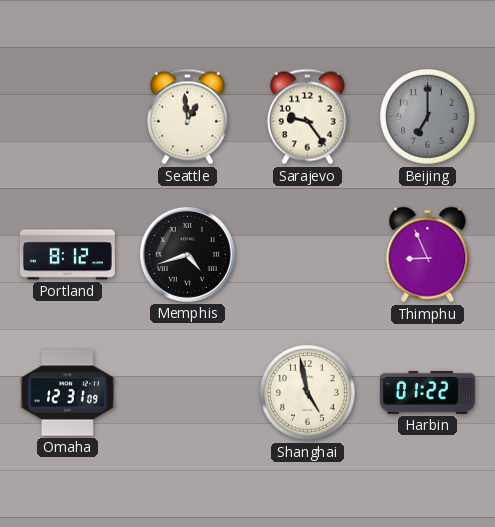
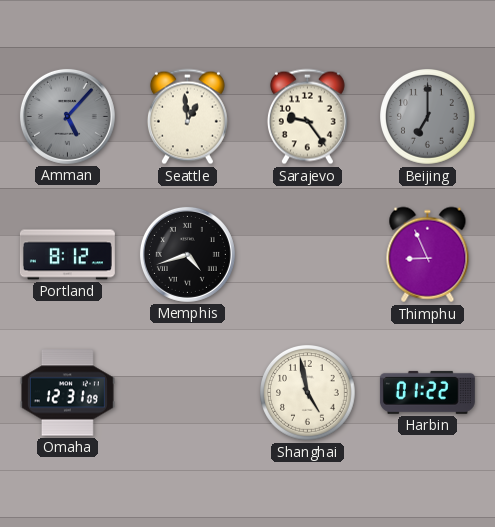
Amman: none -> 5:07 (67, 116)
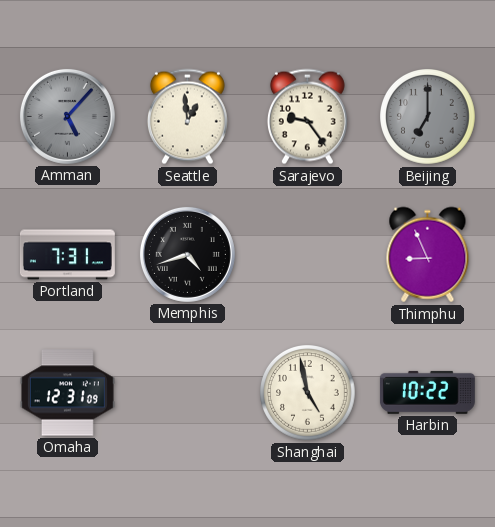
Portland: 8:12 -> 7:31 (67, 255)
Harbin: 01:22 -> 10:22 (427, 392)
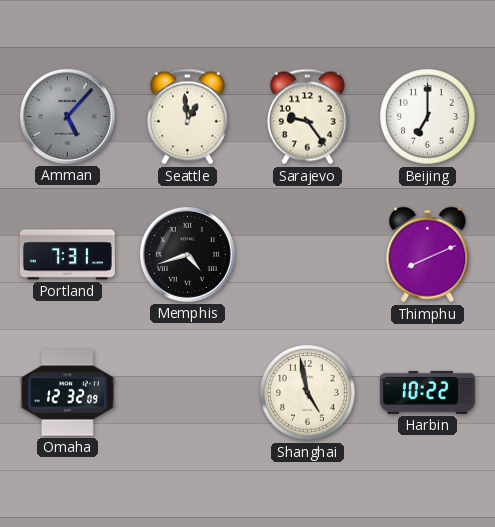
Beijing dial: grey -> white (428, 117)
Thimphu: 8:56 -> 8:11 (428, 255)
Omaha: 12:31 -> 12:32 (67, 393)
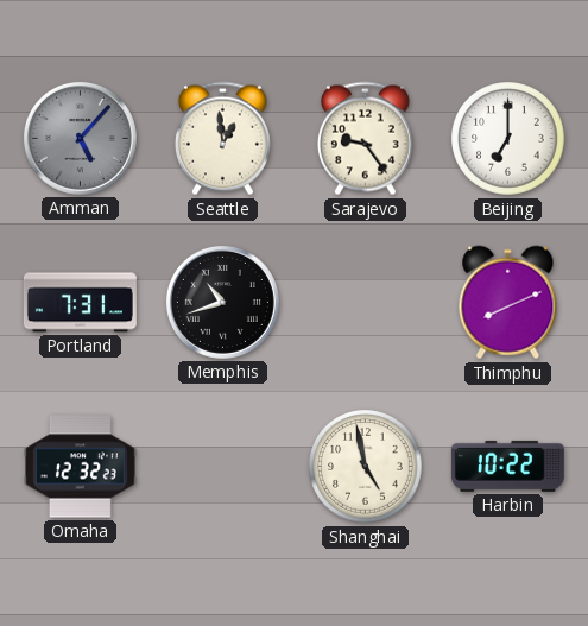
Memphis: 4:42 -> 10:42 (222, 302)
Omaha: 12:32:09 -> 12:32:23 (80, 467)
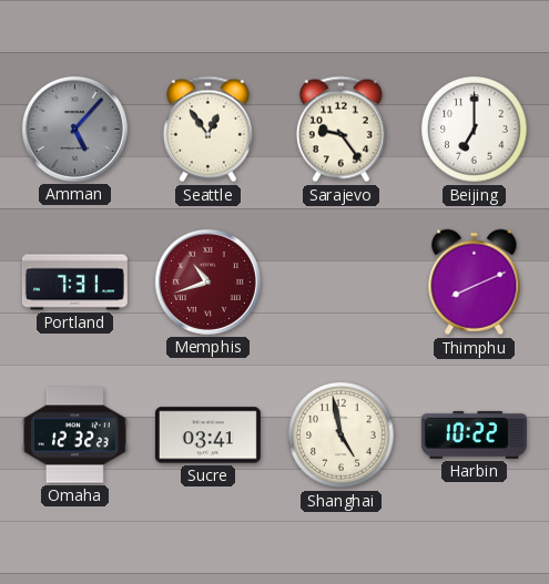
Seattle: 12:59 -> 12:54 (207, 130)
Memphis dial: black -> burgundy (207, 281)
Sucre: none -> 03:41 (207, 436)
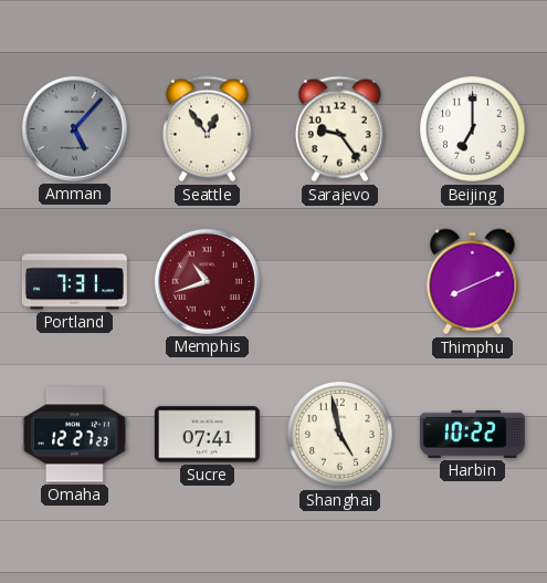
Omaha: 12:32 -> 12:27 (74, 435)
Sucre: 03:41 -> 07:41 (207, 435)
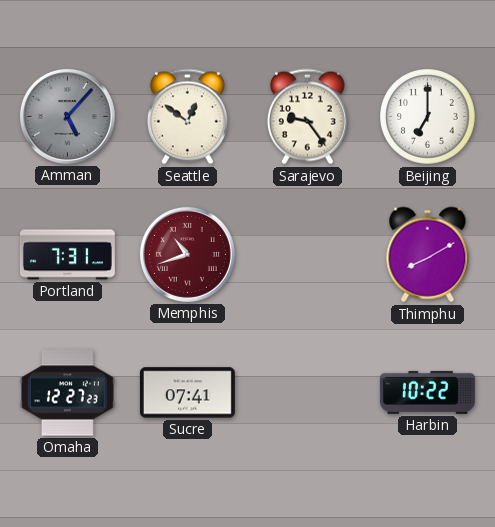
Seattle: 12:54 -> 12:51 (187, 117)
Thimphu: 8:11 -> 8:10 (428, 255)
Shanghai: 4:58 -> none (340, 435)
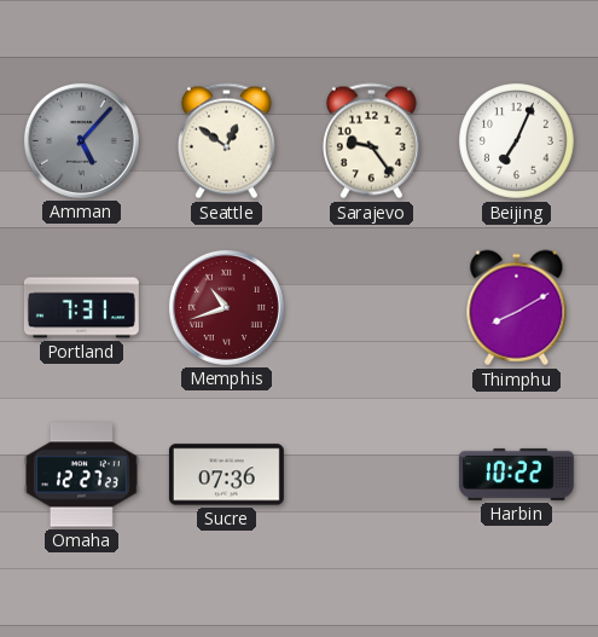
Beijing: 7:00 -> 7:04 (517, 141)
Sucre: 07:41 -> 07:36 (226, 475)
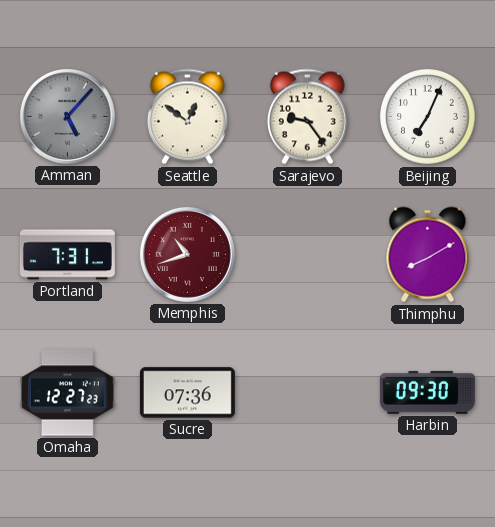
Harbin: 10:22 -> 09:30 (427, 392)
